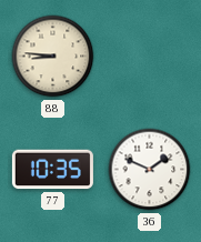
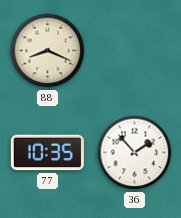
88: 8:46 -> 8:19 (48, 51)
36: 1:49 -> 1:53 (135, 153)
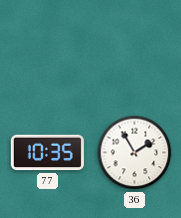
88: 8:19 -> none (48, 51)
36: 1:53 -> 1:55 (135, 153)
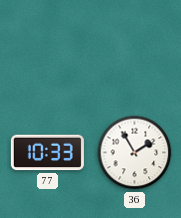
77: 10:35 -> 10:33 (47, 153)
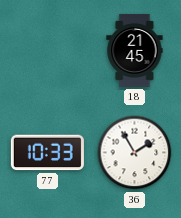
18: none -> 21:45 (135, 50)
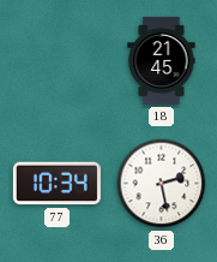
77: 10:33 -> 10:34 (56, 184)
36: 1:55 -> 2:28 (162, 184)
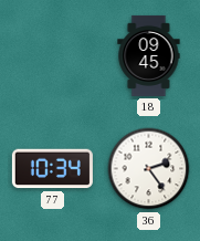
18: 21:45 -> 09:45 (149, 55)
36: 2:28 -> 2:24 (149, 169)
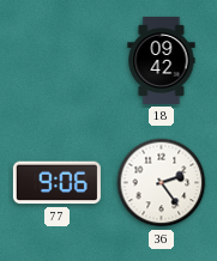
18: 09:45 -> 09:42 (162, 60)
77: 10:34 -> 9:06 (56, 183)
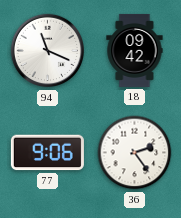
94: none -> 11:19 (48, 51)
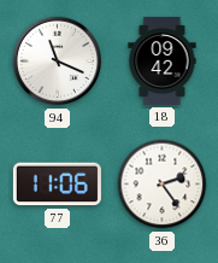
77: 9:06 -> 11:06 (57, 185)
